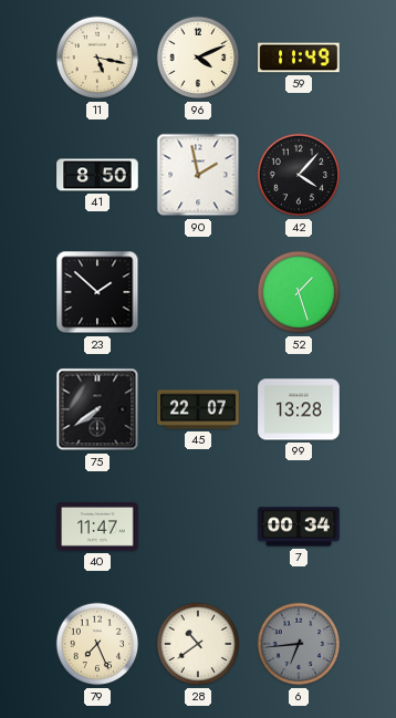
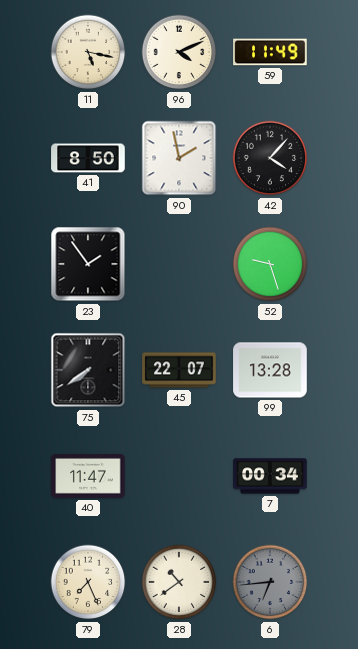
23: 1:52 -> 1:54 (88, 264)
52: 1:27 -> 9:27 (270, 264)
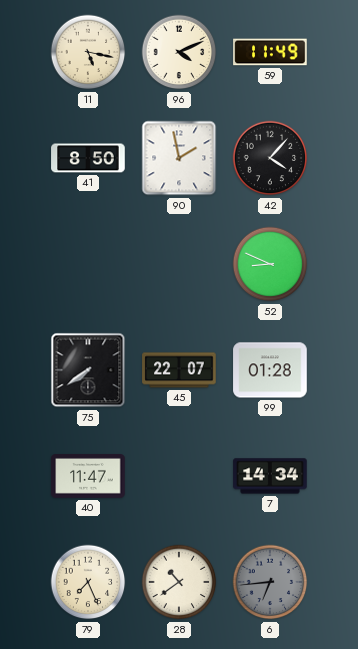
23: 1:54 -> none (88, 264)
52: 9:27 -> 8:49 (270, 264)
99: 13:28 -> 01:28 (270, 370)
7: 00:34 -> 14:34 (270, 476)
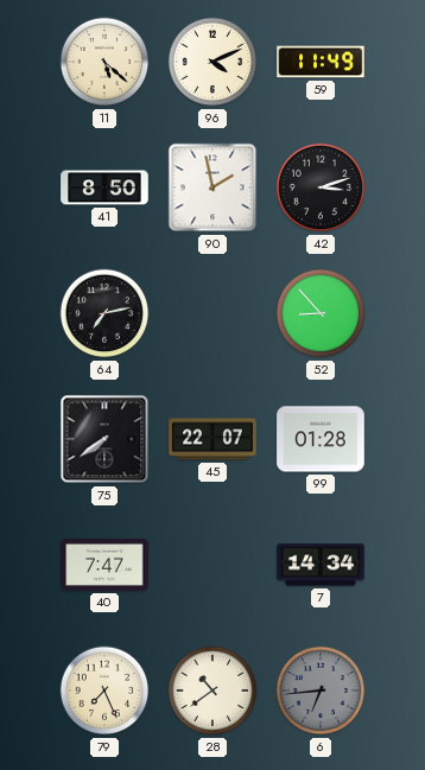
11: 5:17 -> 5:22 (104, 62)
42: 4:07 -> 3:12 (321, 187)
64: none -> 7:13 (104, 313)
52: 8:49 -> 8:53 (321, 313)
40: 11:47 -> 7:47 (104, 566)
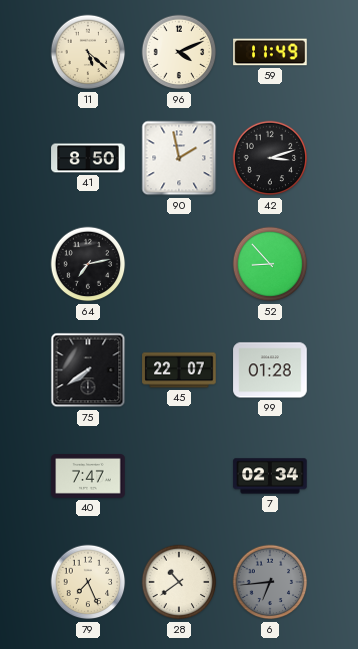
7: 14:34 -> 02:34 (270, 476)
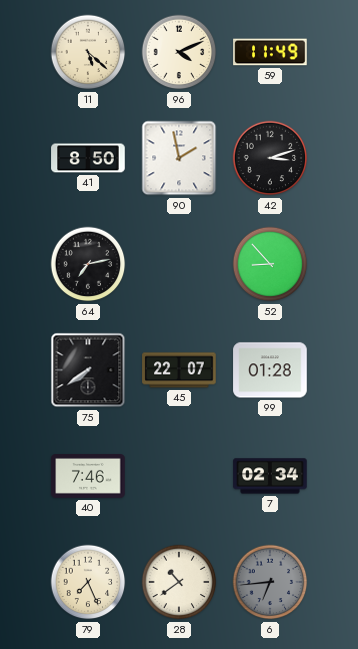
40: 7:47 -> 7:46 (88, 477)
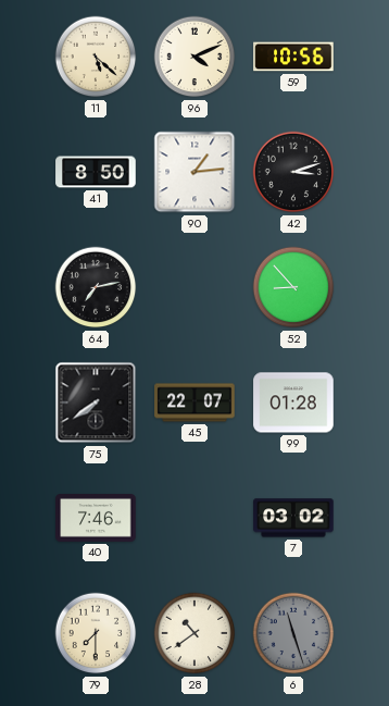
59: 11:49 -> 10:56 (293, 57)
90: 1:58 -> 1:14 (195, 172)
7: 02:34 -> 03:02 (293, 518)
79: 7:26 -> 7:30 (96, 633)
6: 6:44 -> 11:27 (293, 633)
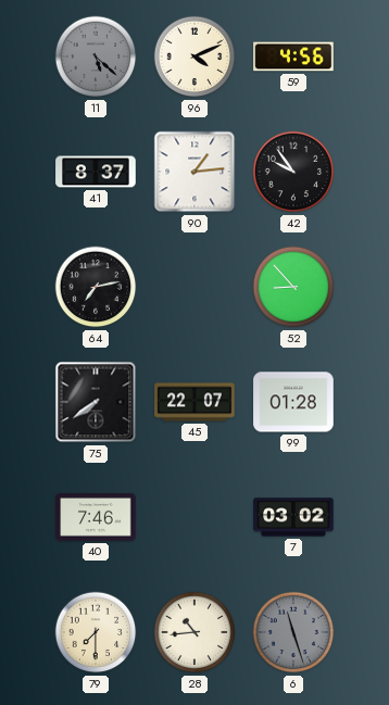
11 dial: cream -> grey (96, 56)
59: 10:56 -> 4:56 (293, 56)
41: 8:50 -> 8:37 (96, 172)
42: 3:12 -> 9:54 (293, 172)
28: 10:39 -> 10:44 (195, 632)
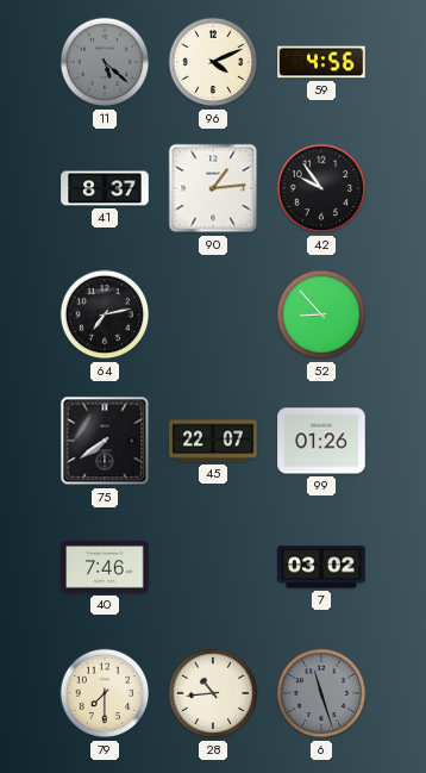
99: 01:28 -> 01:26 (321, 441)
